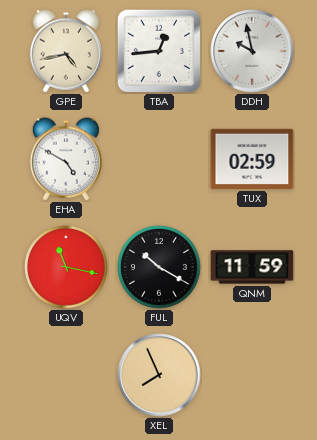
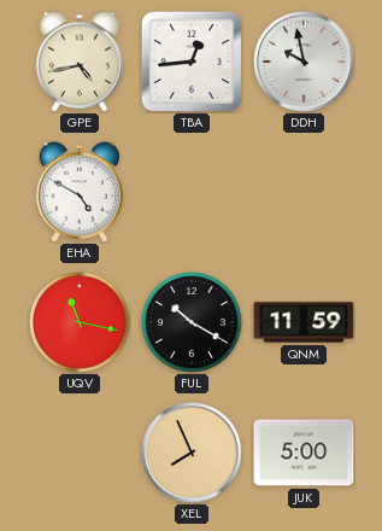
TUX: 02:59 -> none (252, 159)
JUK: none -> 5:00 (304, 453)
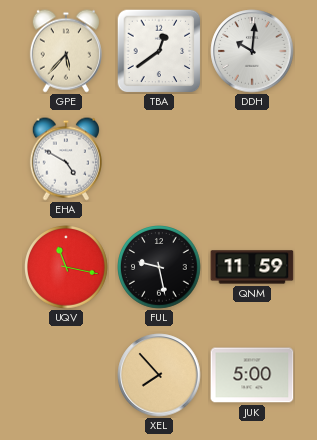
GPE: 4:43 -> 5:37 (66, 51)
TBA: 12:44 -> 12:39 (159, 51)
DDH: 9:58 -> 10:01 (252, 51)
FUL: 10:20 -> 9:28 (159, 267)
XEL: 7:56 -> 7:53 (159, 375)
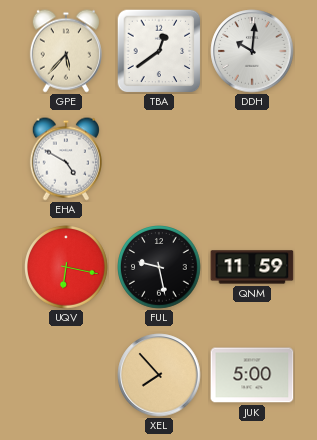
UQV: 11:17 -> 6:17 (66, 267)
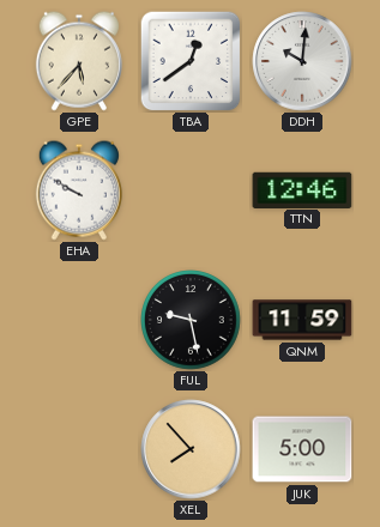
EHA: 4:50 -> 9:50 (79, 190)
TTN: none -> 12:46 (302, 189)
UQV: 6:17 -> none (66, 267)
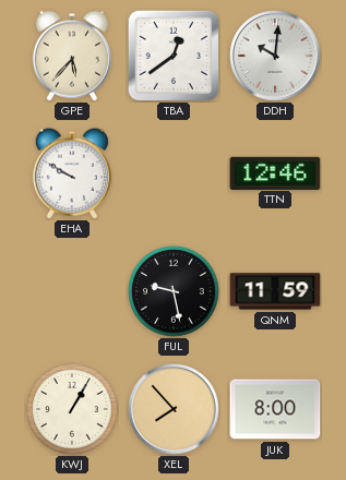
KWJ: none -> 1:05 (72, 409)
JUK: 5:00 -> 8:00 (275, 409)
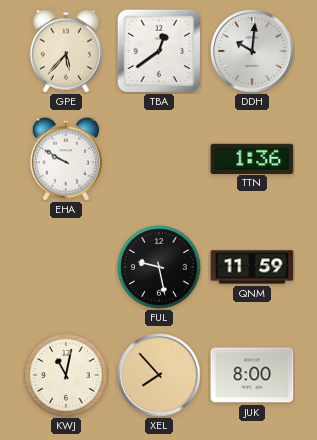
TTN: 12:46 -> 1:36 (252, 158)
KWJ: 1:05 -> 11:02 (66, 375)
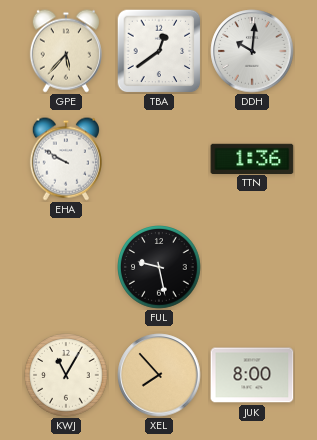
QNM: 11:59 -> none (252, 267)
KWJ: 11:02 -> 11:05 (66, 375)
